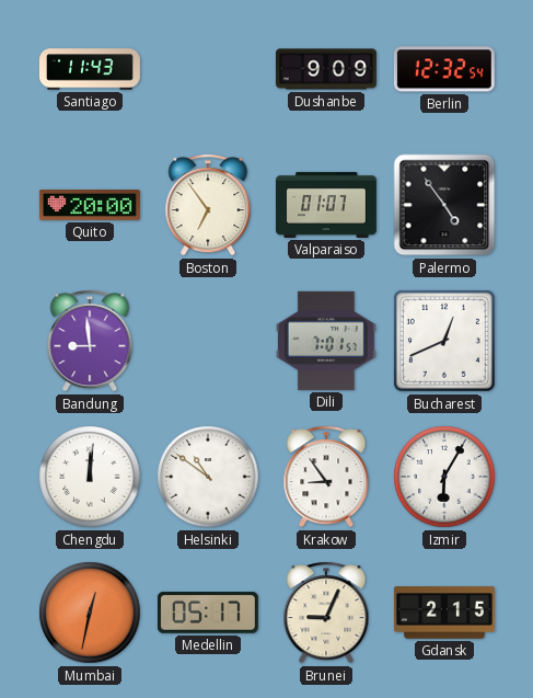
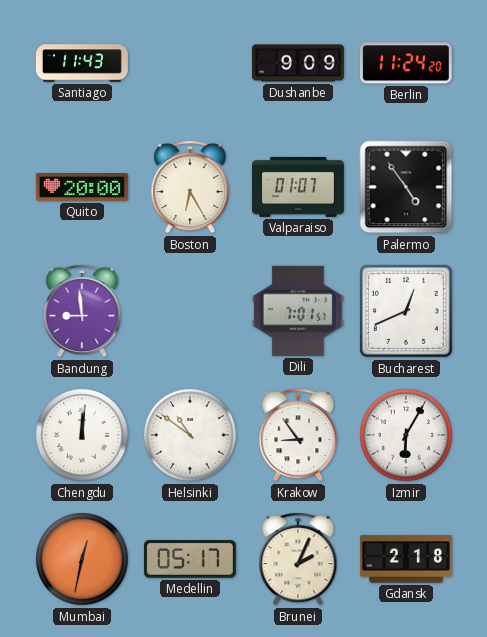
Berlin: 12:32 -> 11:24 (406, 63)
Boston: 6:54 -> 6:25 (190, 187)
Brunei: 9:04 -> 2:04 (298, 559)
Gdansk: 2:15 -> 2:18 (406, 559)
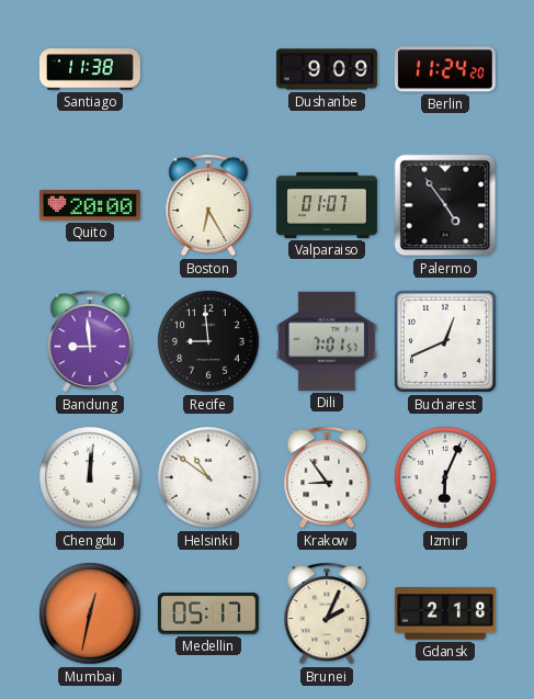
Santiago: 11:43 -> 11:38 (90, 69)
Recife: none -> 8:59 (208, 341)
Izmir: 6:05 -> 6:04 (445, 477)
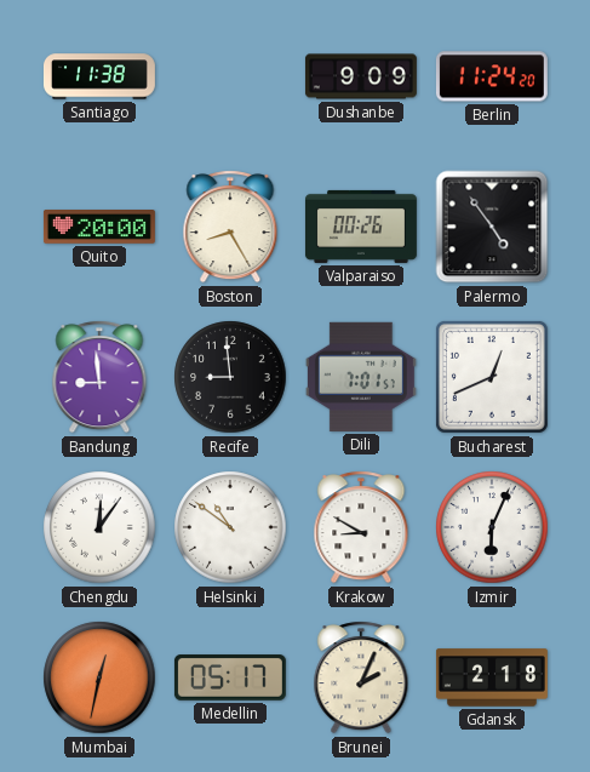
Boston: 6:25 -> 8:25 (230, 227)
Valparaiso: 01:07 -> 00:26 (361, 227)
Chengdu: 12:01 -> 12:06 (99, 527)
Krakow: 8:54 -> 8:50 (361, 527)
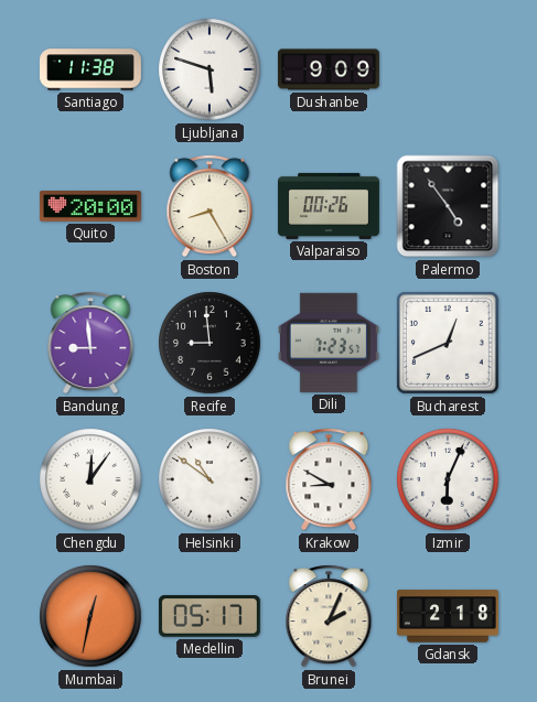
Ljubljana: none -> 5:48 (210, 69)
Berlin: 11:24 -> none (492, 76)
Dili: 7:01 -> 7:23 (329, 343)
